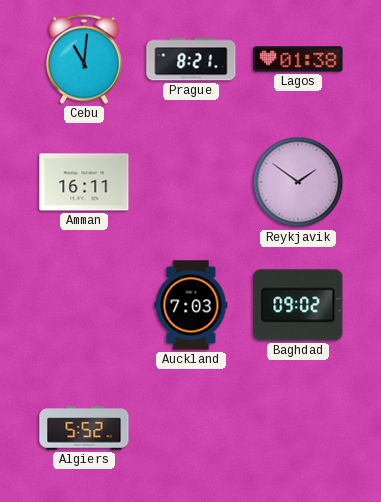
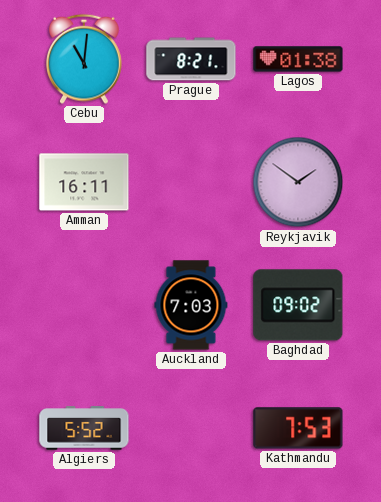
Kathmandu: none -> 7:53 (298, 428)
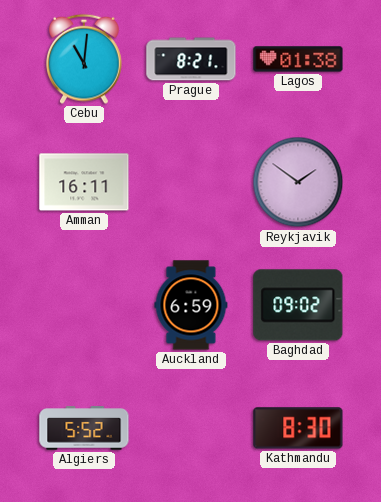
Auckland: 7:03 -> 6:59 (191, 305)
Kathmandu: 7:53 -> 8:30 (298, 428)
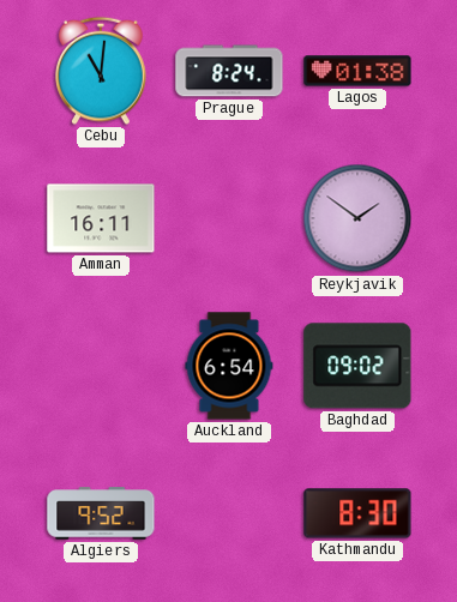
Prague: 8:21 -> 8:24 (229, 71)
Auckland: 6:59 -> 6:54 (229, 366)
Algiers: 5:52 -> 9:52 (101, 513)
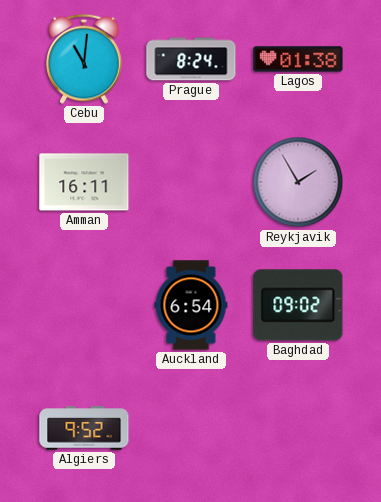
Reykjavik: 1:51 -> 1:55 (298, 182)
Kathmandu: 8:30 -> none (357, 513)
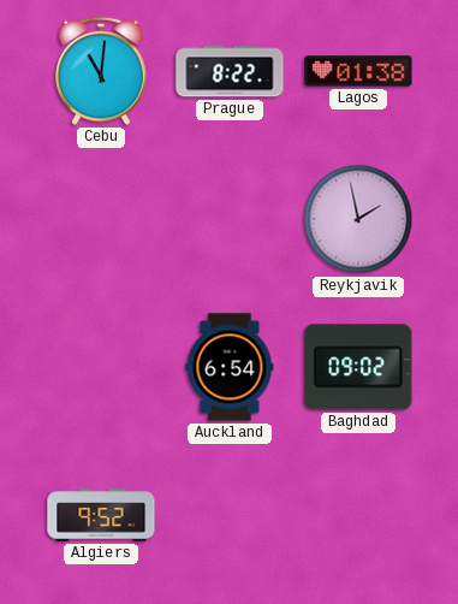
Prague: 8:24 -> 8:22 (230, 71)
Amman: 16:11 -> none (84, 182)
Reykjavik: 1:55 -> 1:58 (358, 219)
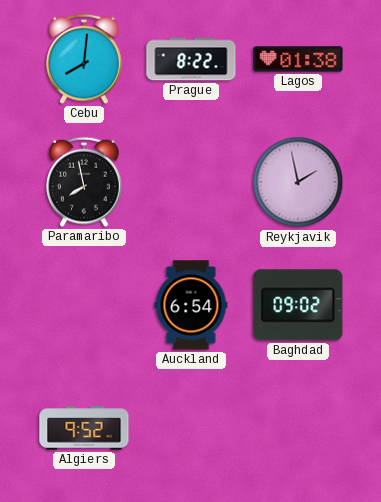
Cebu: 11:01 -> 8:01 (85, 59)
Paramaribo: none -> 7:58 (85, 182)
